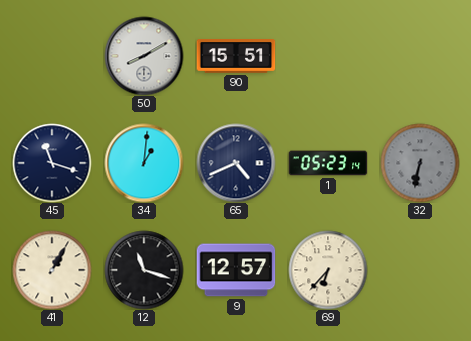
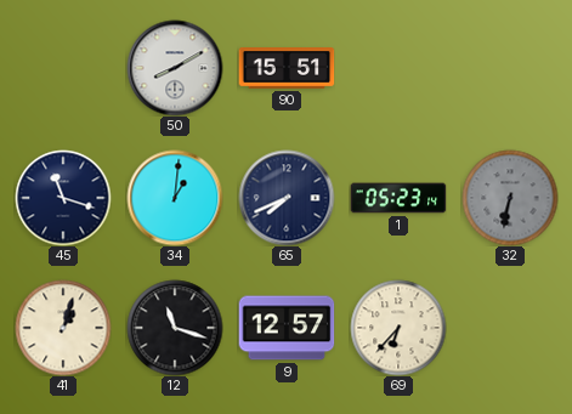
65: 4:41 -> 7:41 (287, 198)
41: 1:05 -> 1:03 (63, 328)
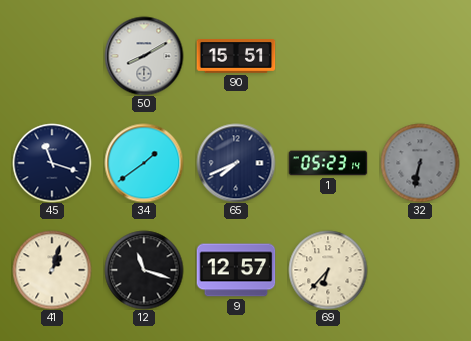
34: 1:01 -> 1:39 (144, 163)
